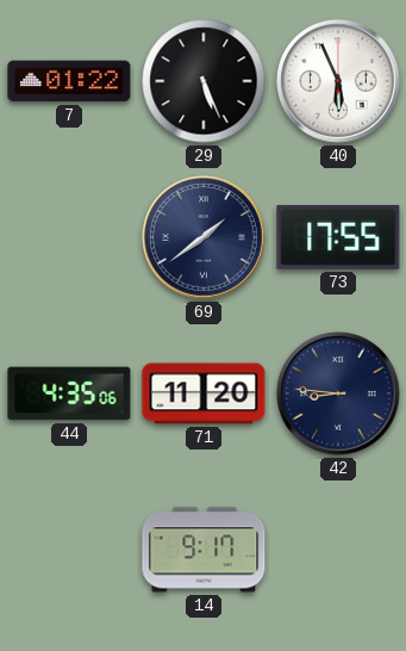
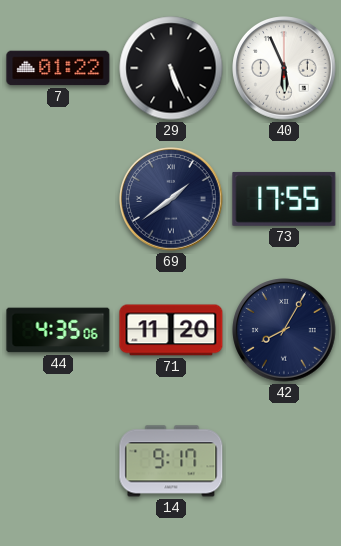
42: 8:46 -> 8:05 (284, 330)
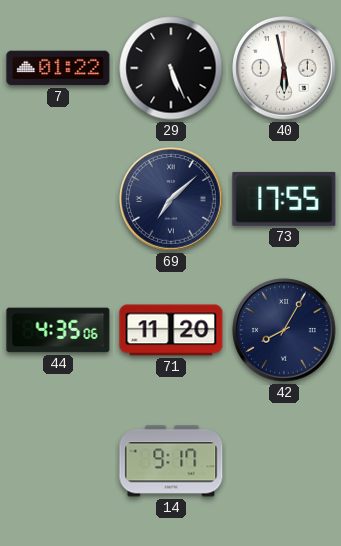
40: 5:56 -> 5:58 (284, 68)
69: 1:39 -> 7:08 (171, 199)
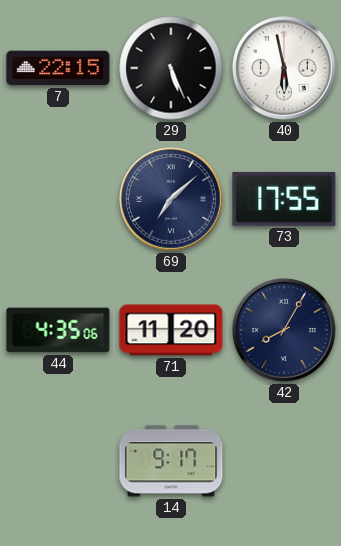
7: 01:22 -> 22:15 (58, 68)
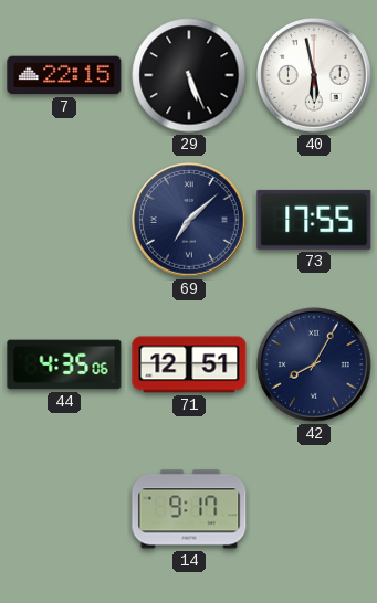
71: 11:20 -> 12:51 (189, 364)
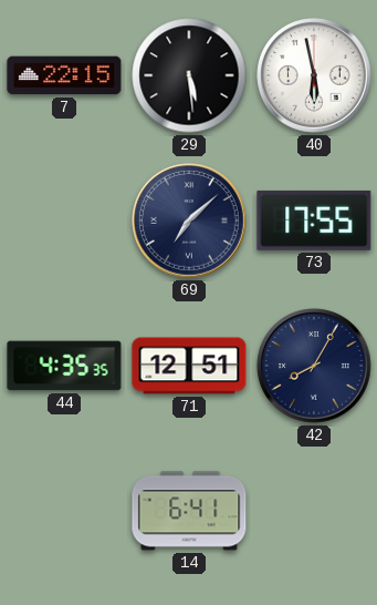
29: 5:26 -> 5:29 (189, 75)
44: 4:35:06 -> 4:35:35 (64, 366)
14: 9:17 -> 6:41 (189, 511)
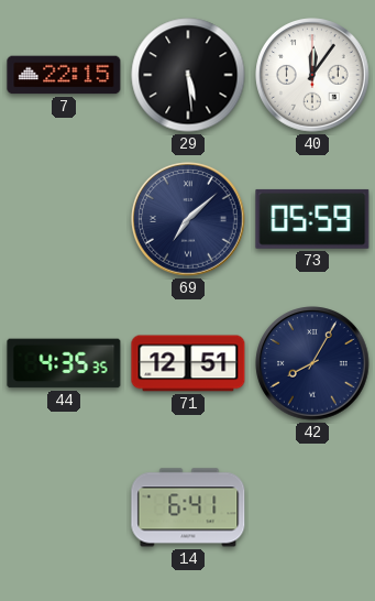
40: 5:58 -> 12:06 (312, 75)
73: 17:55 -> 05:59 (312, 219)
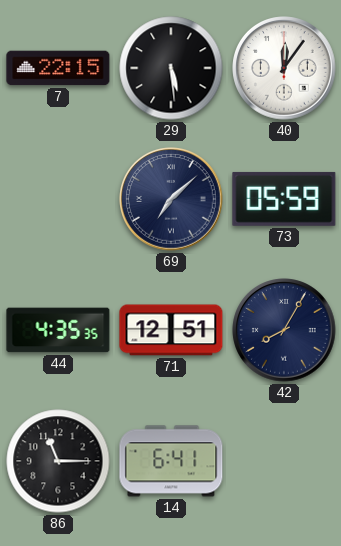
86: none -> 11:15 (58, 461)
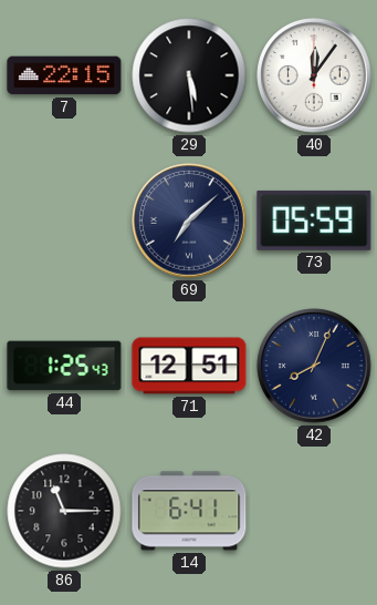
44: 4:35 -> 1:25 (64, 366)
42: 8:05 -> 8:04 (314, 366)
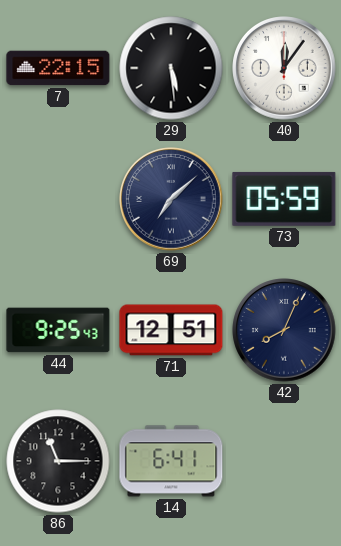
44: 1:25 -> 9:25 (58, 330)
